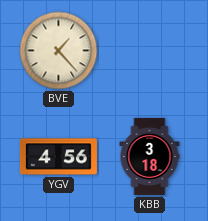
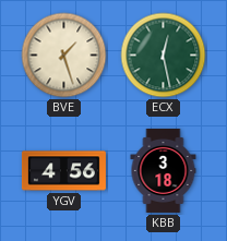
BVE: 1:23 -> 1:27 (64, 56)
ECX: none -> 12:28 (164, 56)
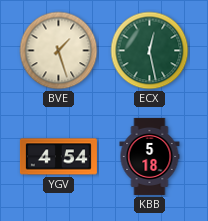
YGV: 4:56 -> 4:54 (58, 157)
KBB: 3:18 -> 5:18 (150, 156)
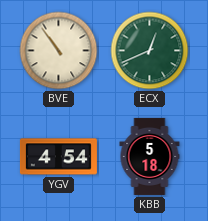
BVE: 1:27 -> 10:54 (59, 51)
ECX: 12:28 -> 12:41 (150, 51)
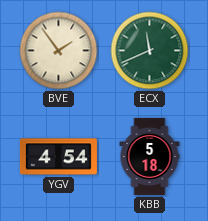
BVE: 10:54 -> 1:54 (59, 51)
ECX: 12:41 -> 11:41 (150, 51)
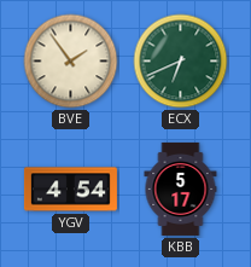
ECX: 11:41 -> 6:41 (181, 62)
KBB: 5:18 -> 5:17 (181, 188)
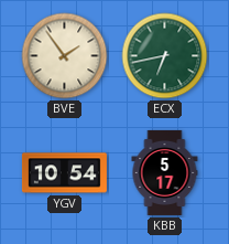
ECX: 6:41 -> 6:43 (165, 56)
YGV: 4:54 -> 10:54 (64, 173)
